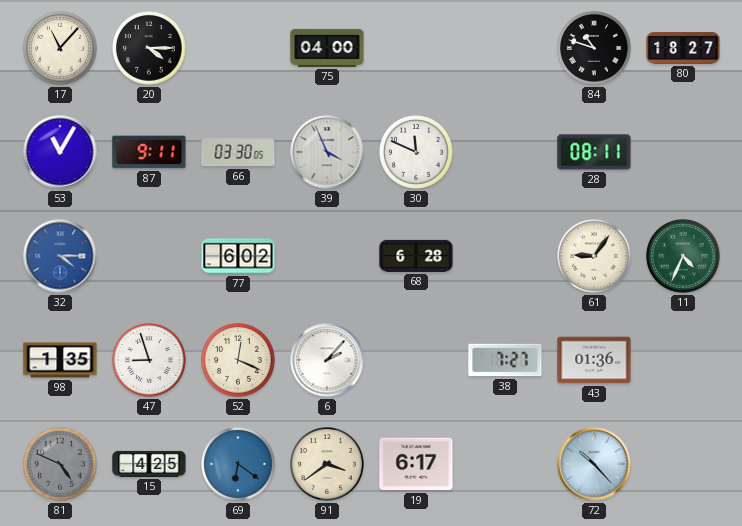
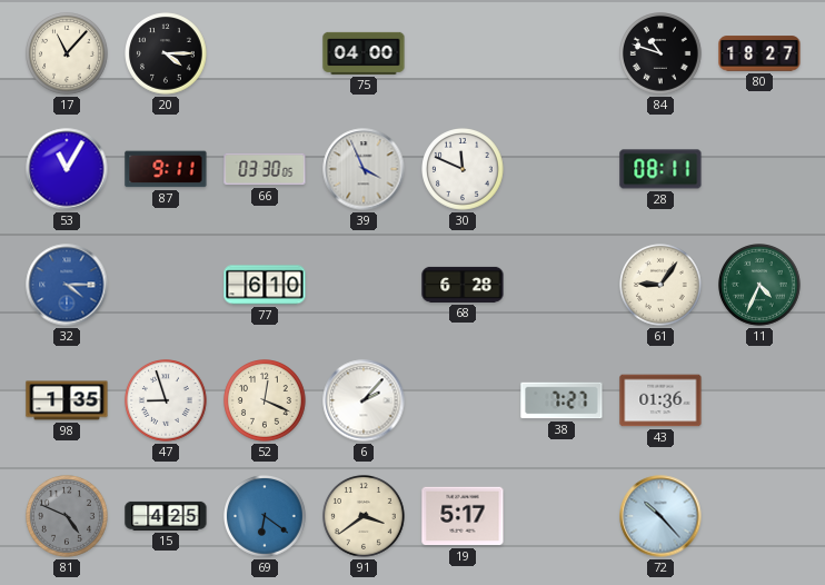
77: 6:02 -> 6:10 (265, 285)
19: 6:17 -> 5:17 (463, 516)
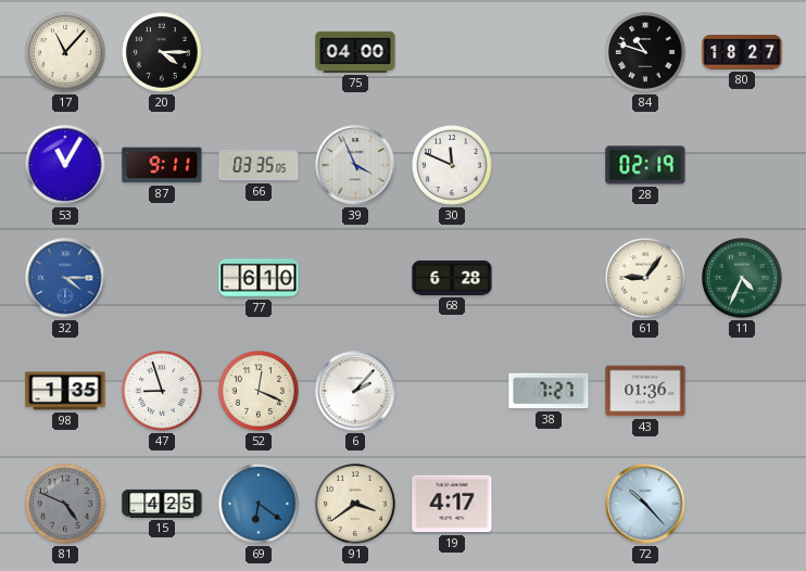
66: 03:30 -> 03:35 (259, 165)
28: 08:11 -> 02:19 (645, 165)
19: 5:17 -> 4:17 (452, 504)
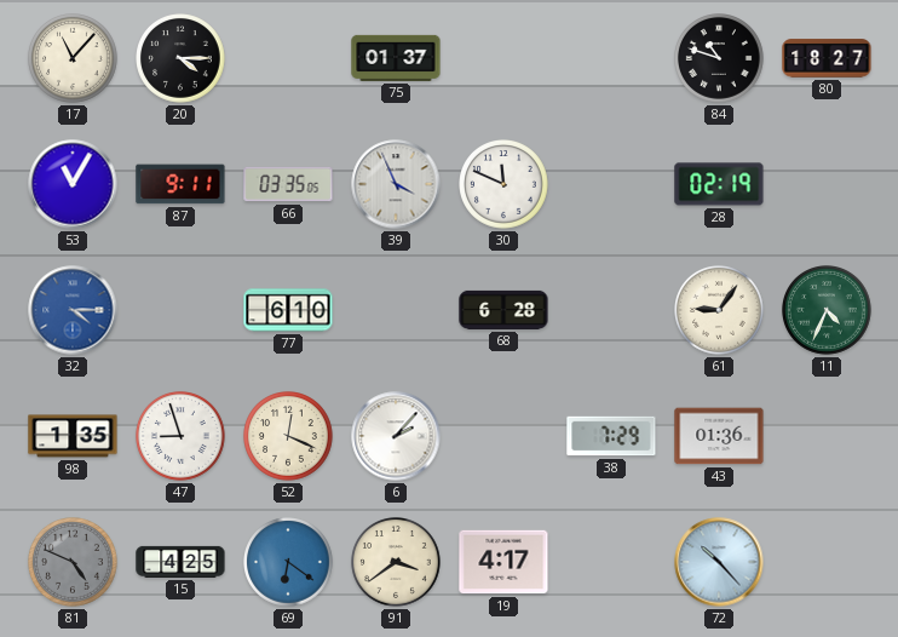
75: 04:00 -> 01:37 (396, 58)
38: 7:27 -> 7:29 (611, 436)
